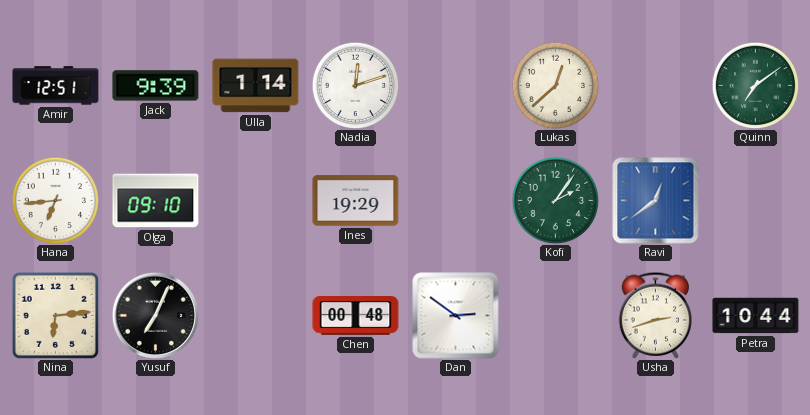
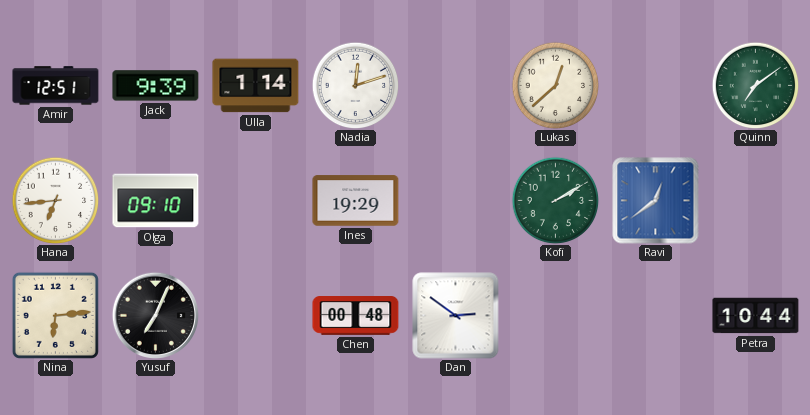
Kofi: 2:06 -> 2:10 (555, 200)
Usha: 2:42 -> none (656, 315)
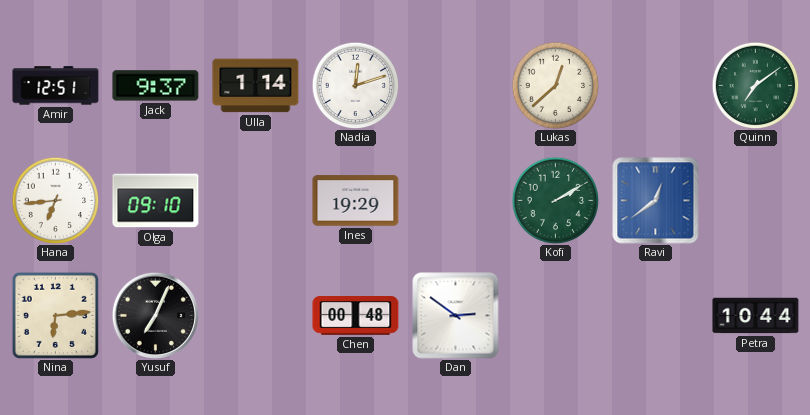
Jack: 9:39 -> 9:37 (156, 86)
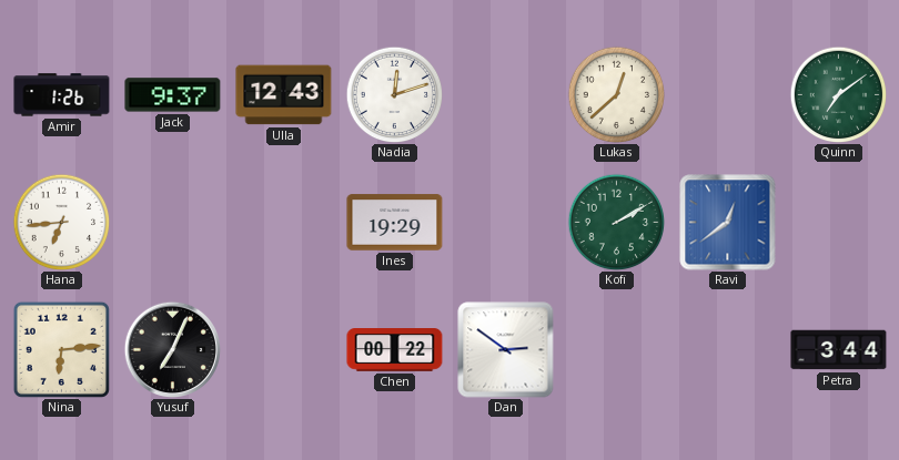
Amir: 12:51 -> 1:26 (62, 95)
Ulla: 1:14 -> 12:43 (284, 95)
Olga: 09:10 -> none (156, 201)
Chen: 00:48 -> 00:22 (395, 350)
Petra: 10:44 -> 3:44 (839, 350)
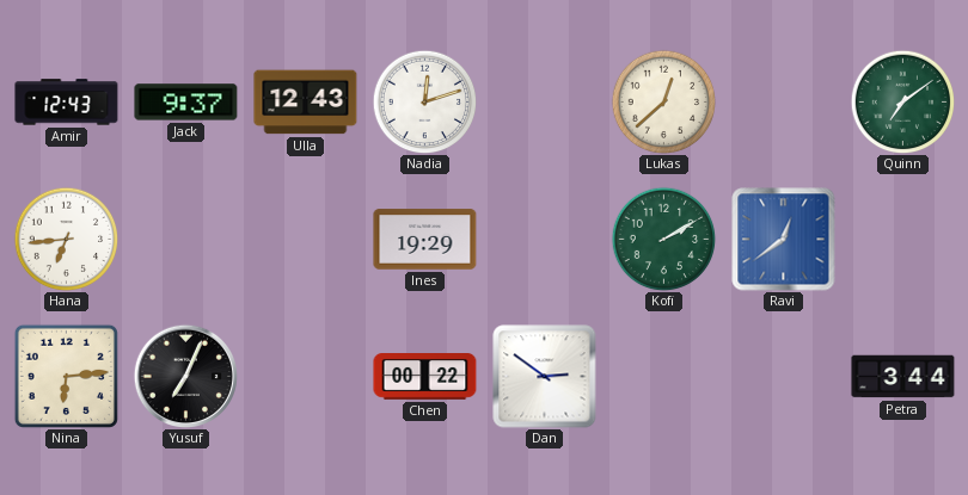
Amir: 1:26 -> 12:43 (67, 103)
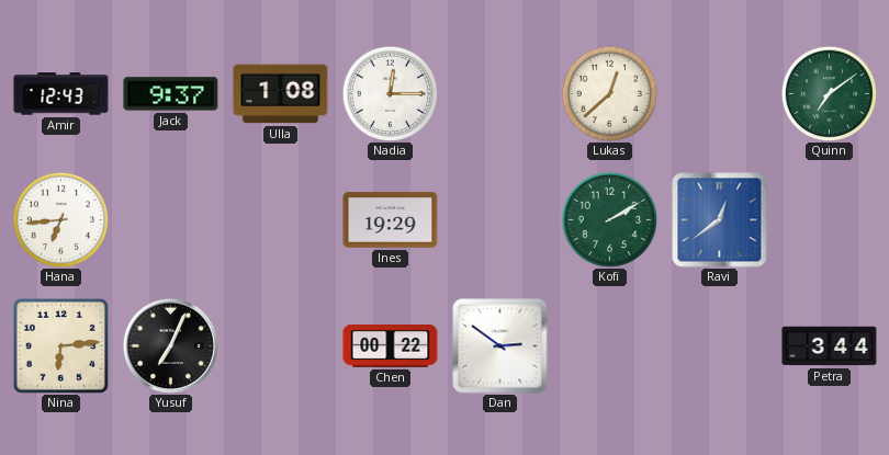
Ulla: 12:43 -> 1:08 (281, 94)
Nadia: 12:12 -> 12:15 (390, 93)
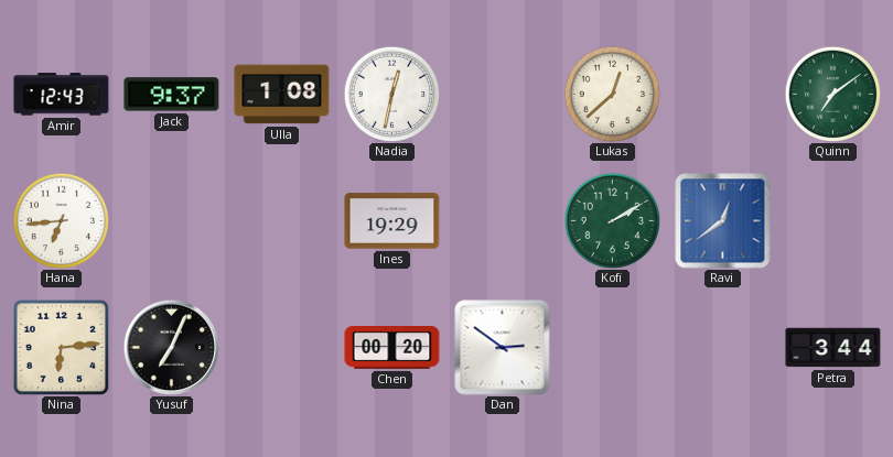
Nadia: 12:15 -> 12:32 (391, 94)
Chen: 00:22 -> 00:20 (392, 348)
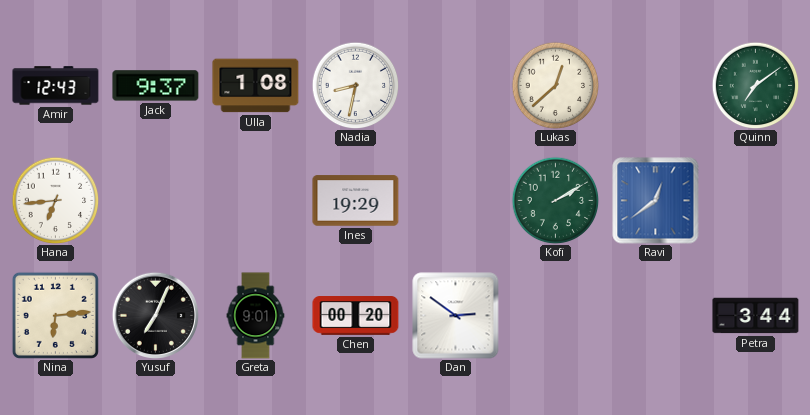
Nadia: 12:32 -> 8:32 (355, 85)
Greta: none -> 9:01 (256, 316)
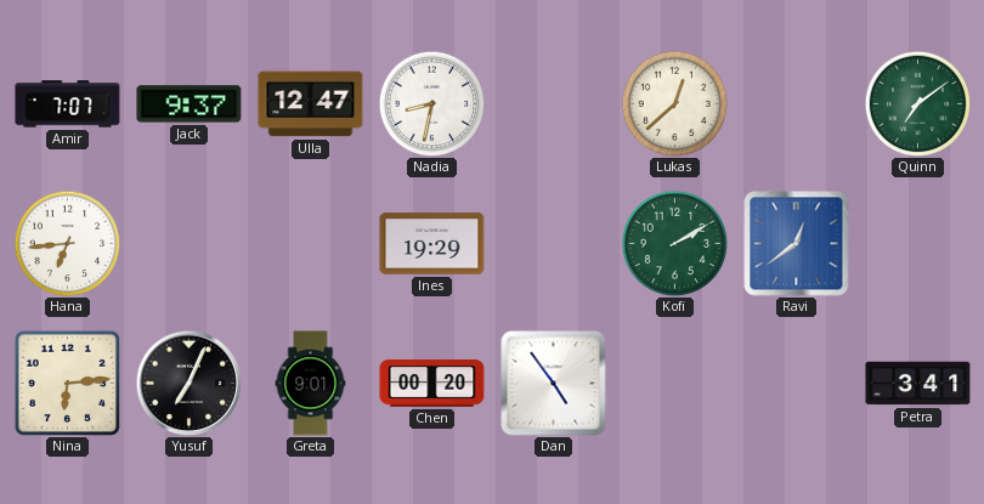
Amir: 12:43 -> 7:07 (68, 104)
Ulla: 1:08 -> 12:47 (311, 104)
Dan: 2:51 -> 4:54 (554, 384)
Petra: 3:44 -> 3:41 (918, 384)
